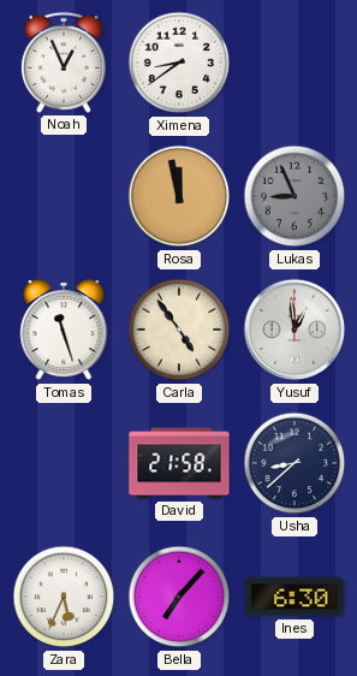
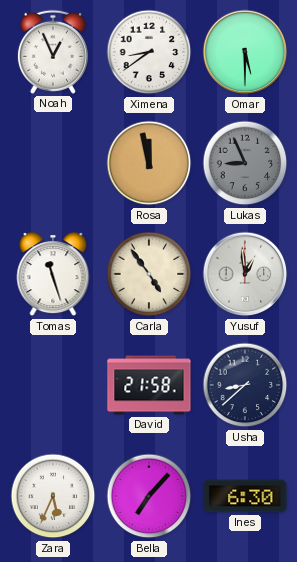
Omar: none -> 5:30 (245, 52)
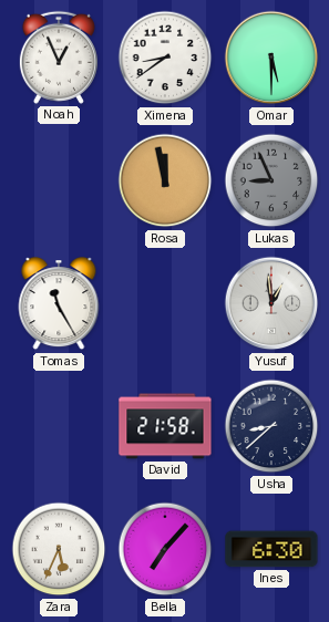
Tomas: 11:27 -> 11:25 (59, 304)
Carla: 4:54 -> none (149, 274)
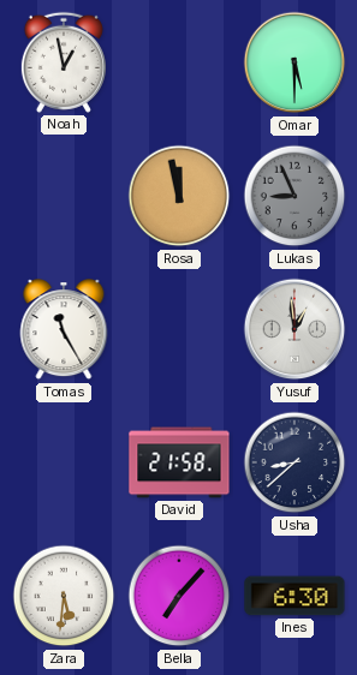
Noah: 12:56 -> 12:58 (64, 62)
Ximena: 8:39 -> none (165, 58)
Zara: 5:34 -> 5:31 (64, 596)
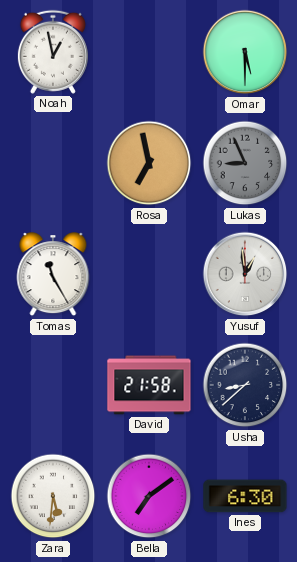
Rosa: 11:58 -> 6:58 (149, 163)
Bella: 7:07 -> 7:09 (149, 496)
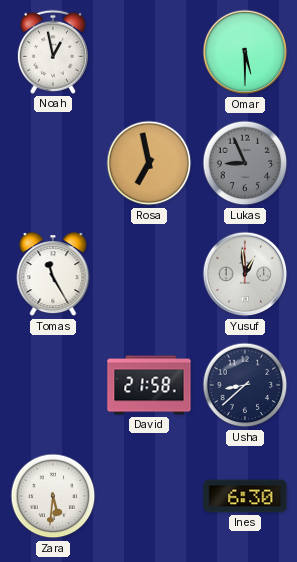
Bella: 7:09 -> none (149, 496)
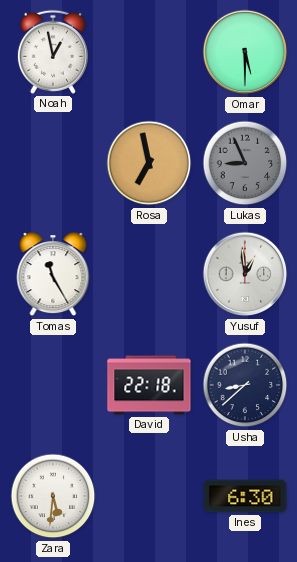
David: 21:58 -> 22:18 (149, 385)
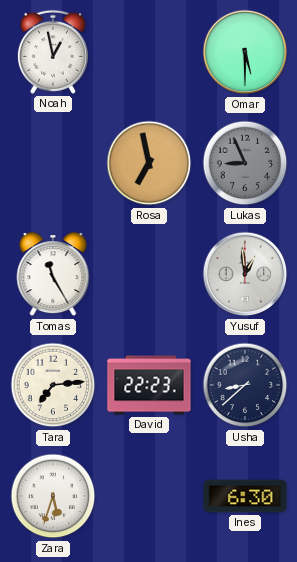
Tara: none -> 7:14 (53, 385)
David: 22:18 -> 22:23 (149, 385)
Zara: 5:31 -> 5:33 (53, 496)
